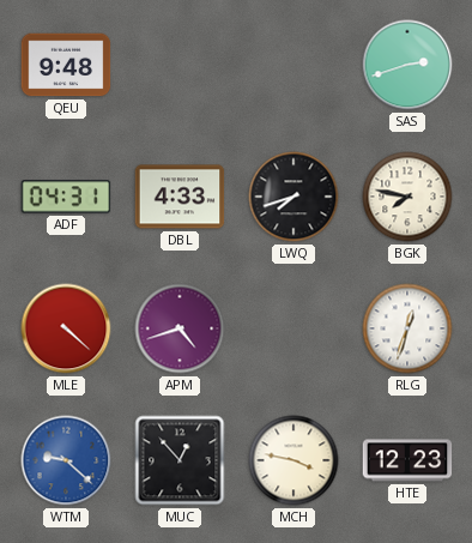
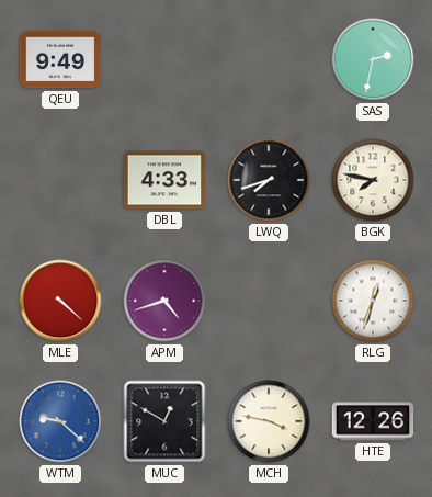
QEU: 9:48 -> 9:49 (60, 59)
SAS: 2:42 -> 2:32 (373, 59)
ADF: 04:31 -> none (66, 197)
MUC: 12:53 -> 12:50 (164, 421)
HTE: 12:23 -> 12:26 (373, 421)
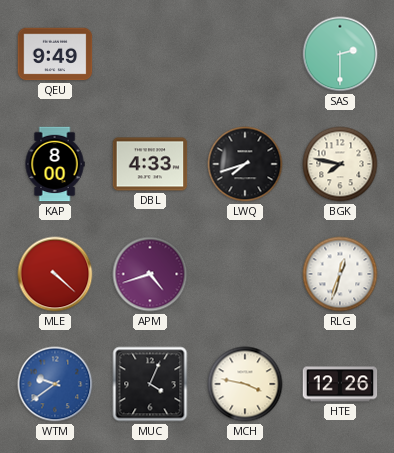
SAS: 2:32 -> 2:30 (340, 54)
KAP: none -> 8:00 (55, 164)
WTM: 9:22 -> 9:39 (55, 384)
MUC: 12:50 -> 4:04 (150, 384)
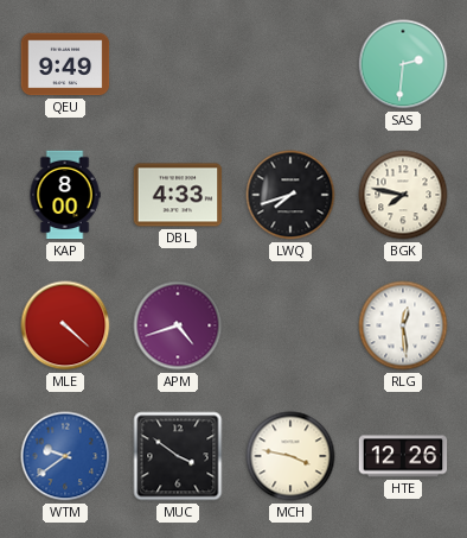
SAS: 2:30 -> 2:31 (403, 64)
RLG: 12:33 -> 12:29 (403, 325)
MUC: 4:04 -> 3:51 (178, 456)
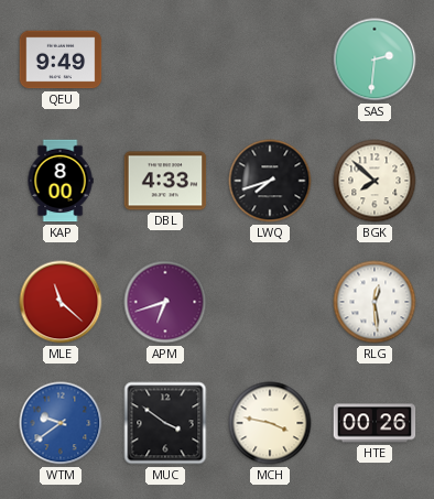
BGK: 7:47 -> 7:52 (375, 181)
MLE: 4:22 -> 11:22 (61, 302)
APM: 4:42 -> 6:42 (165, 302)
HTE: 12:26 -> 00:26 (375, 423)
